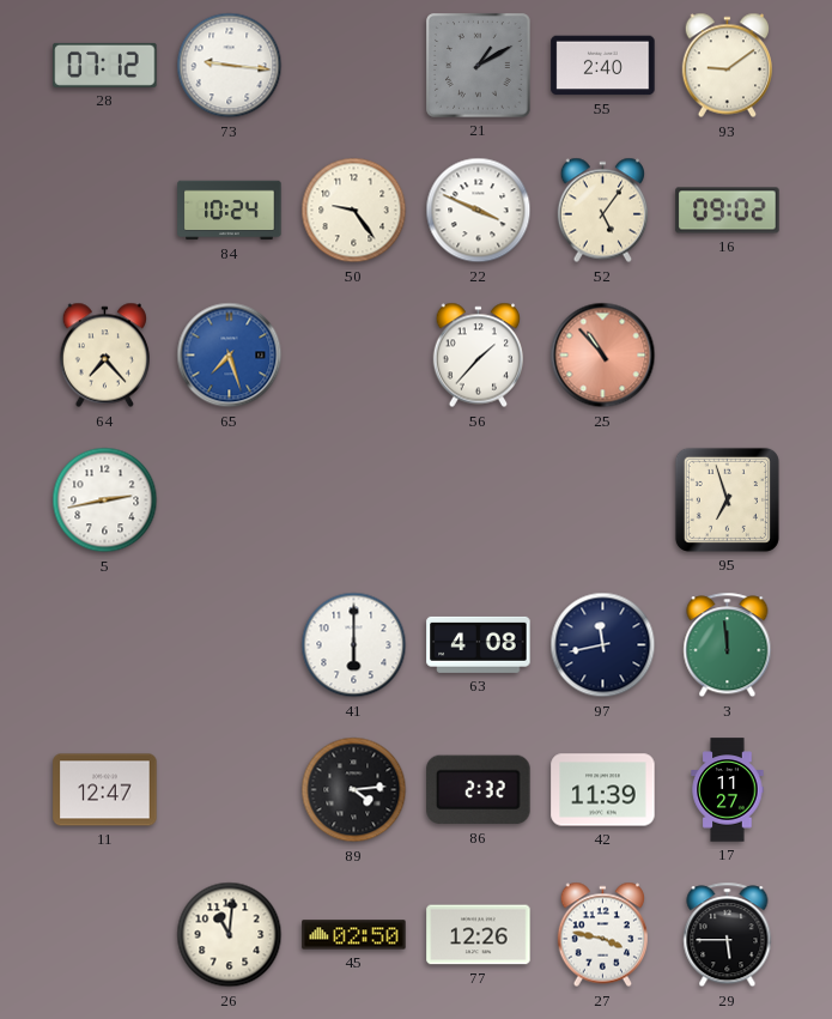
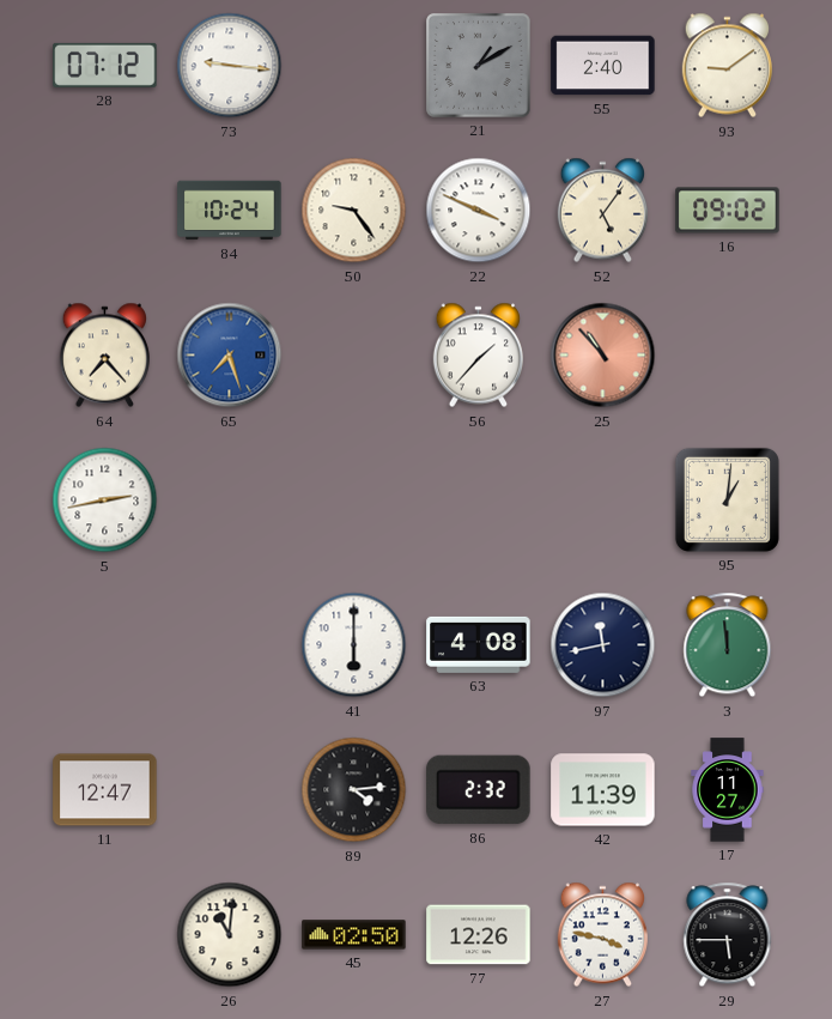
95: 6:57 -> 1:01 (727, 499)
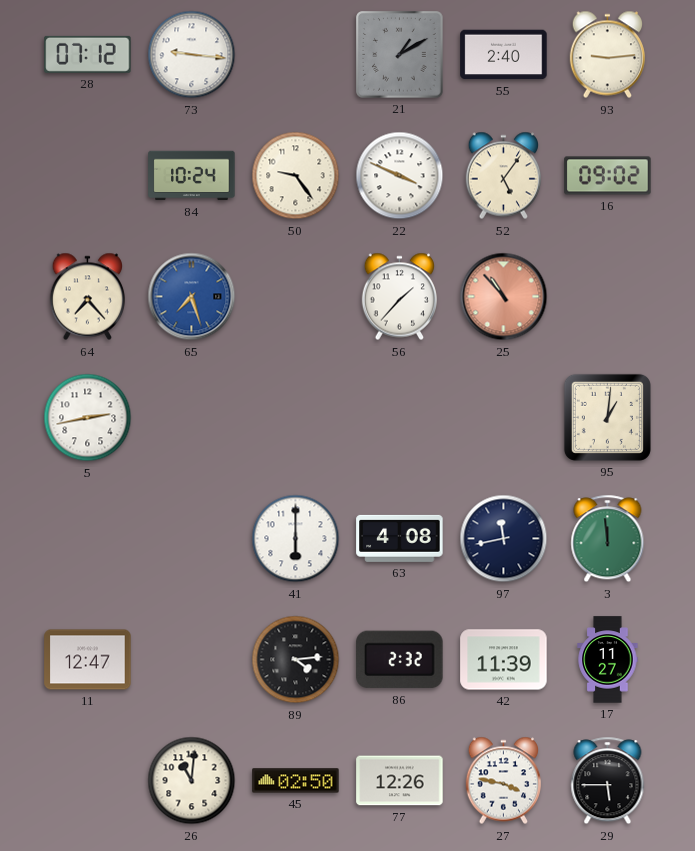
93: 9:09 -> 9:14 (607, 55)
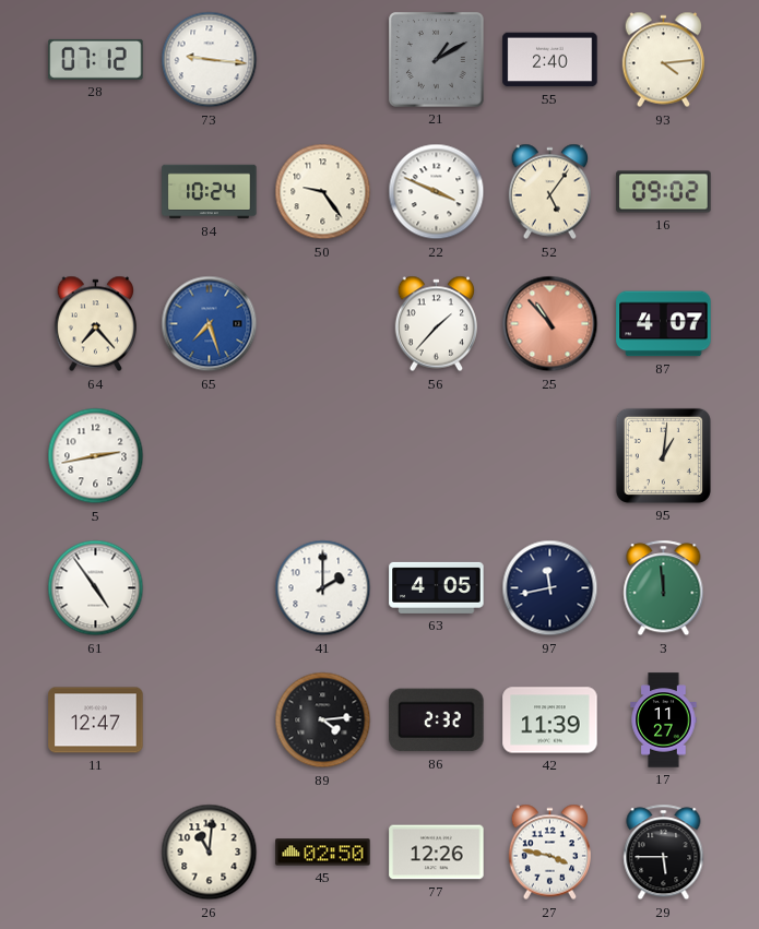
93: 9:14 -> 4:14 (663, 60)
87: none -> 4:07 (664, 324)
61: none -> 4:54 (96, 588)
41: 6:00 -> 2:00 (323, 588)
63: 4:08 -> 4:05 (437, 587)
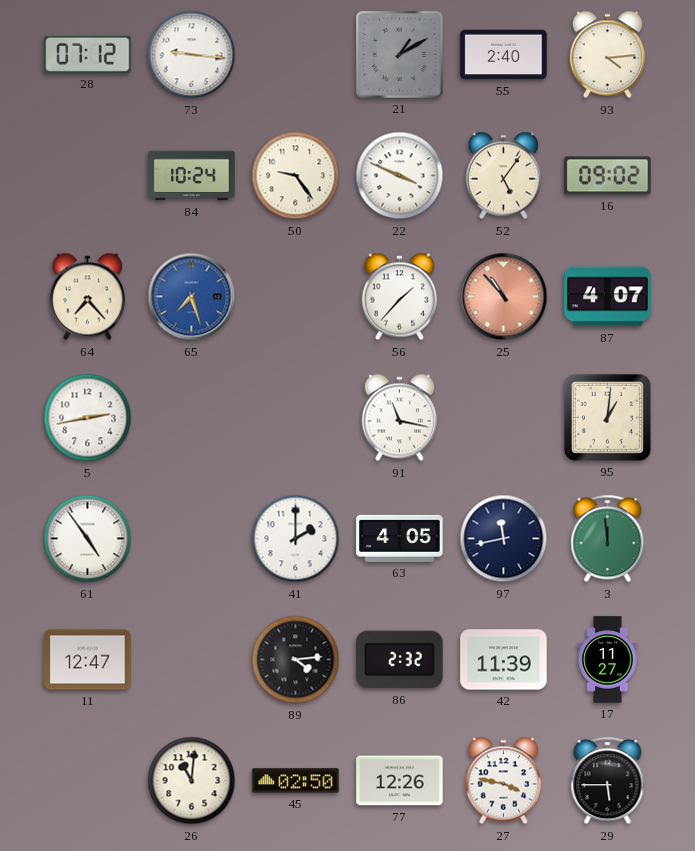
91: none -> 11:17 (399, 418)
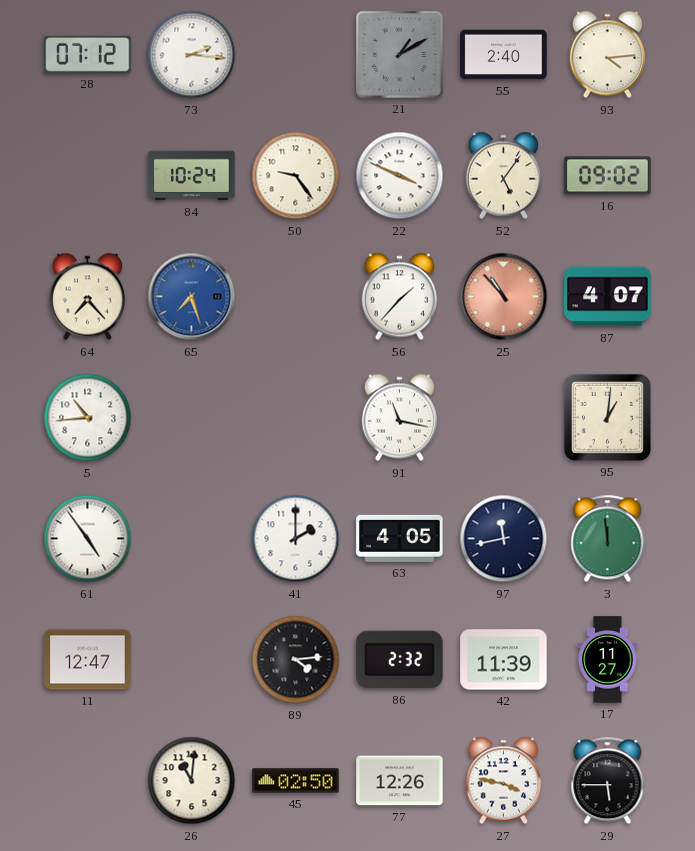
73: 9:16 -> 2:16 (192, 55)
5: 2:43 -> 10:44 (88, 418)
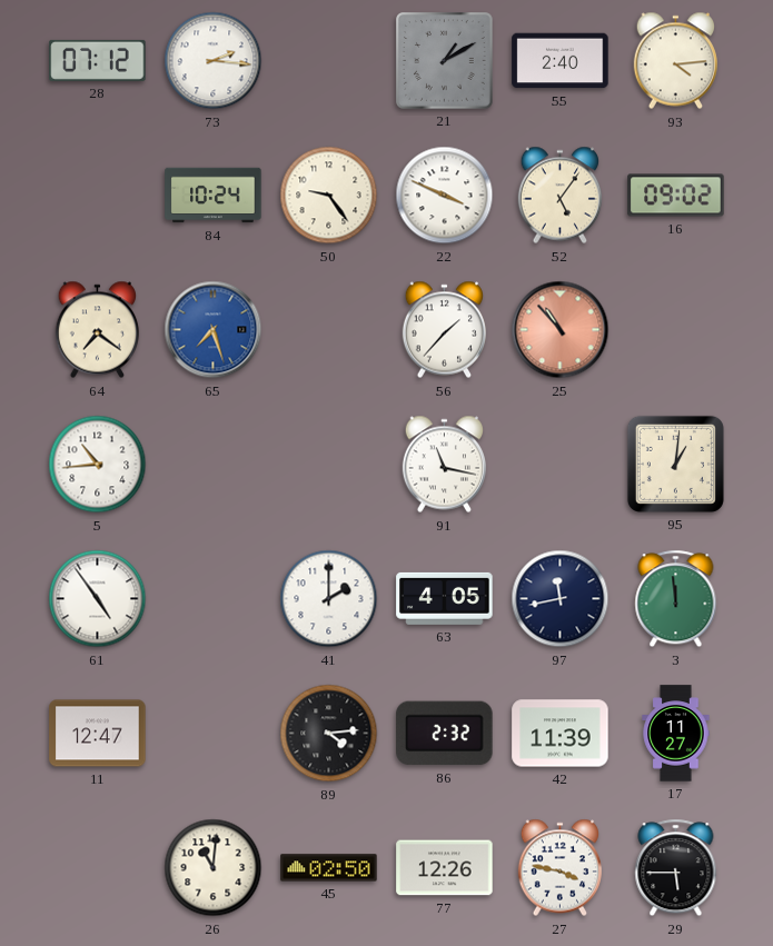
64: 7:23 -> 7:21 (97, 330)
87: 4:07 -> none (608, 297)
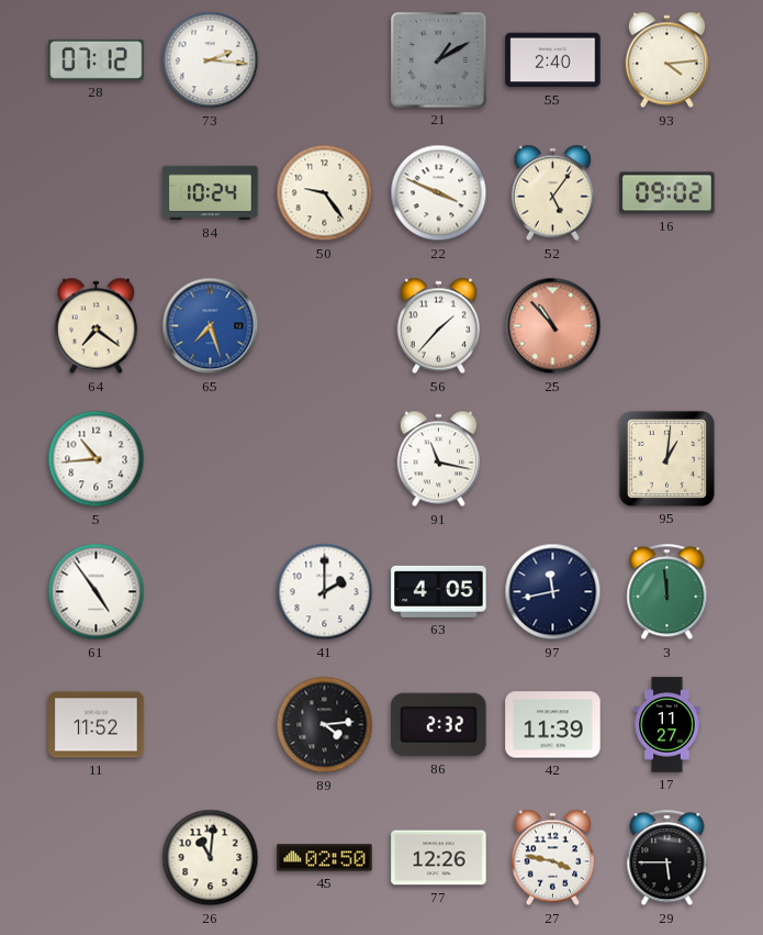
11: 12:47 -> 11:52 (97, 725)
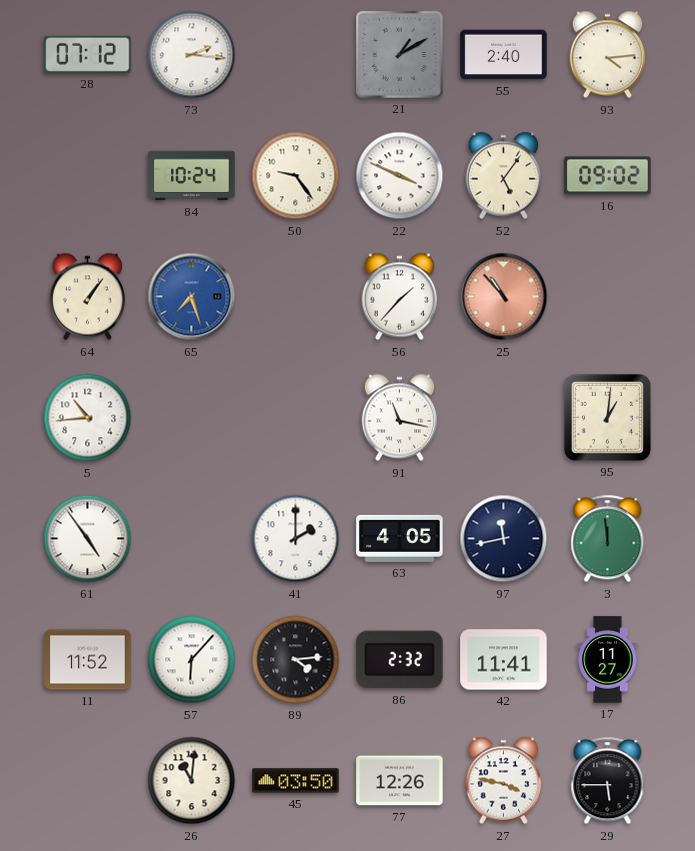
64: 7:21 -> 1:06 (87, 297)
57: none -> 6:07 (192, 660)
42: 11:39 -> 11:41 (504, 660)
45: 02:50 -> 03:50 (296, 781)
